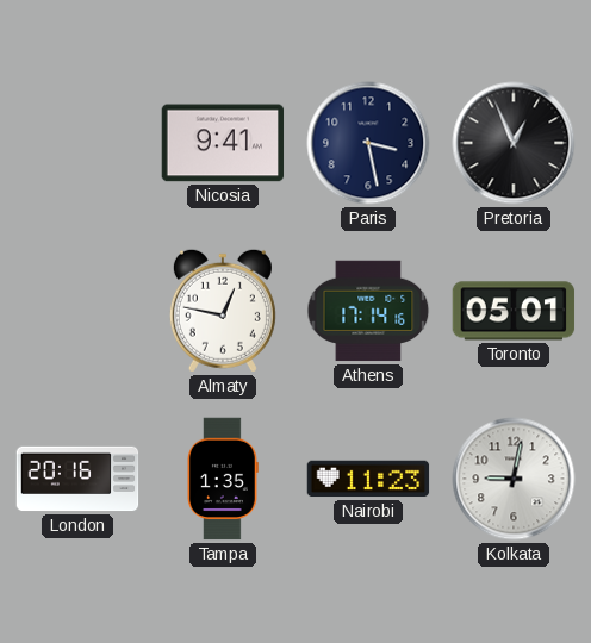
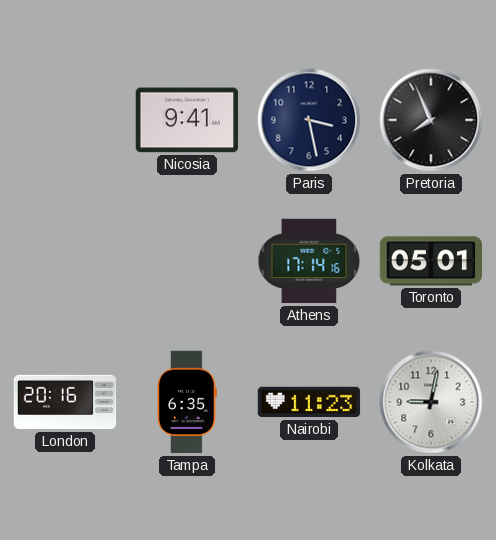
Pretoria: 12:56 -> 7:56 (431, 120)
Almaty: 12:47 -> none (223, 311)
Tampa: 1:35 -> 6:35 (187, 402)
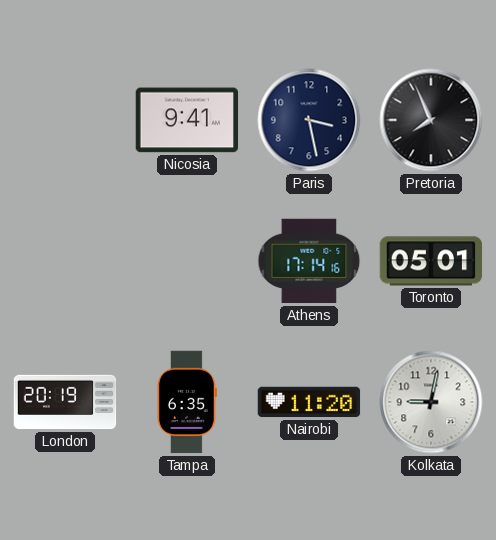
London: 20:16 -> 20:19 (65, 402)
Nairobi: 11:23 -> 11:20 (309, 402)
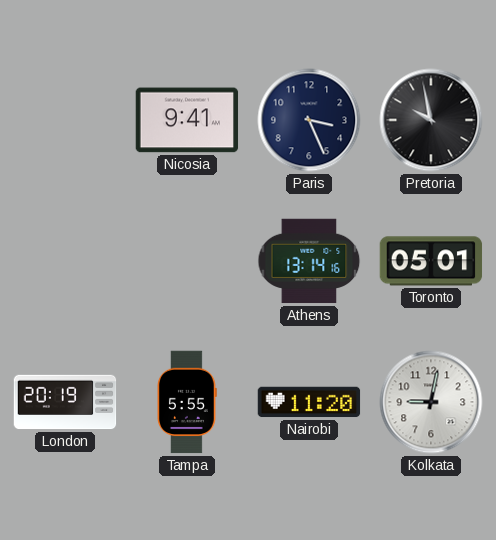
Paris: 3:28 -> 3:26 (309, 120)
Pretoria: 7:56 -> 9:58 (431, 120)
Athens: 17:14 -> 13:14 (309, 261)
Tampa: 6:35 -> 5:55 (187, 402)
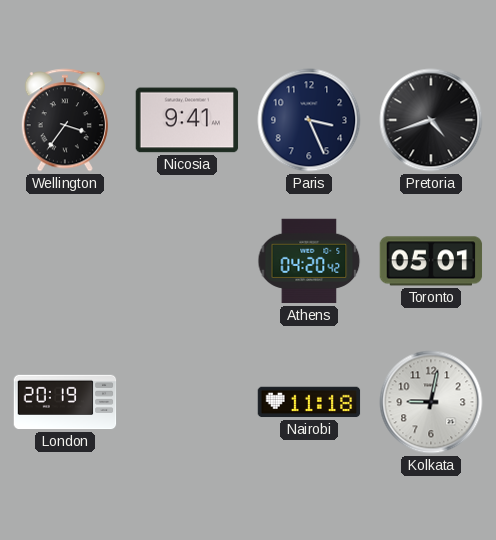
Wellington: none -> 3:36 (65, 120)
Pretoria: 9:58 -> 4:42 (431, 120)
Athens: 13:14 -> 04:20 (309, 261)
Tampa: 5:55 -> none (187, 402)
Nairobi: 11:20 -> 11:18 (309, 402)
